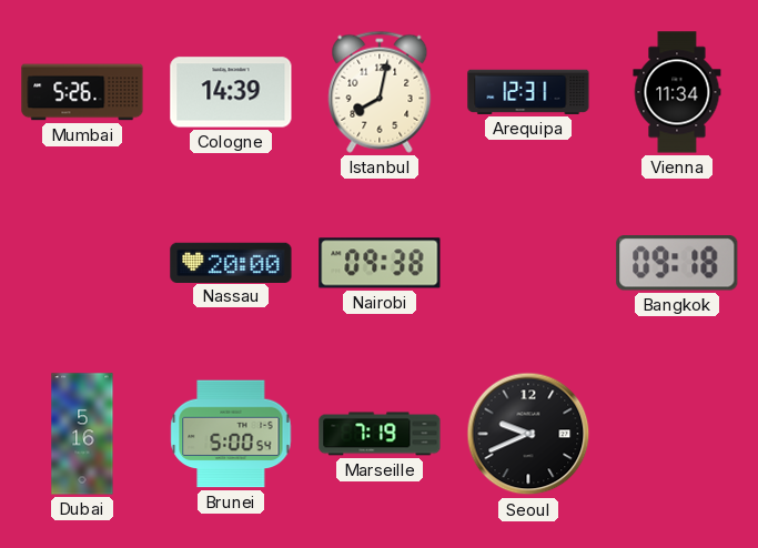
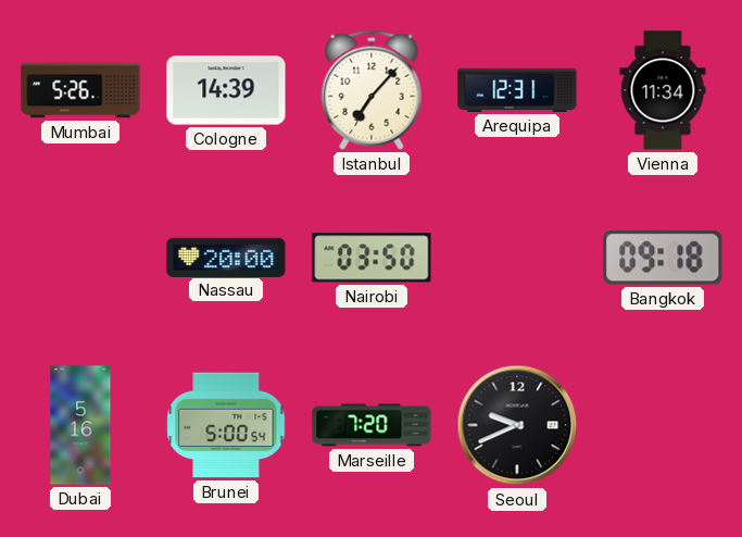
Istanbul: 8:02 -> 7:07 (372, 90)
Nairobi: 09:38 -> 03:50 (372, 258)
Marseille: 7:19 -> 7:20 (372, 425)
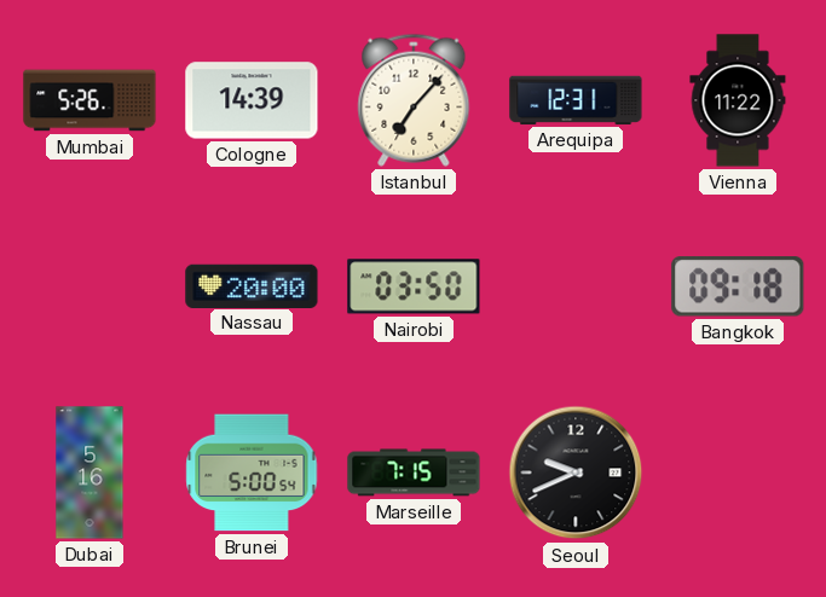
Vienna: 11:34 -> 11:22 (738, 100)
Marseille: 7:20 -> 7:15 (414, 473)
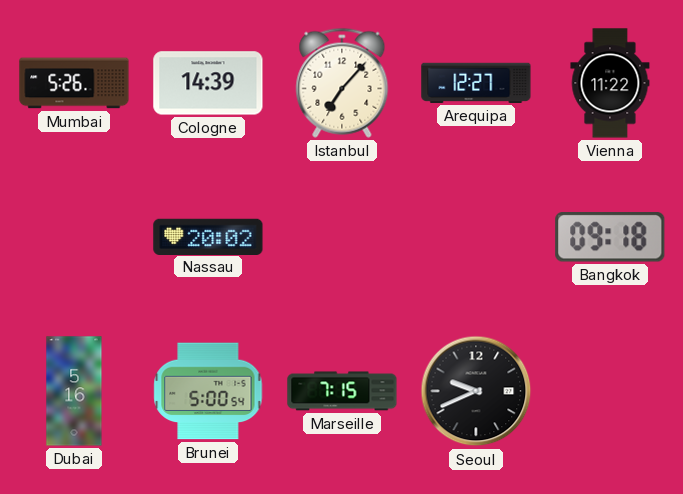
Arequipa: 12:31 -> 12:27 (476, 83)
Nassau: 20:00 -> 20:02 (208, 236)
Nairobi: 03:50 -> none (414, 286)
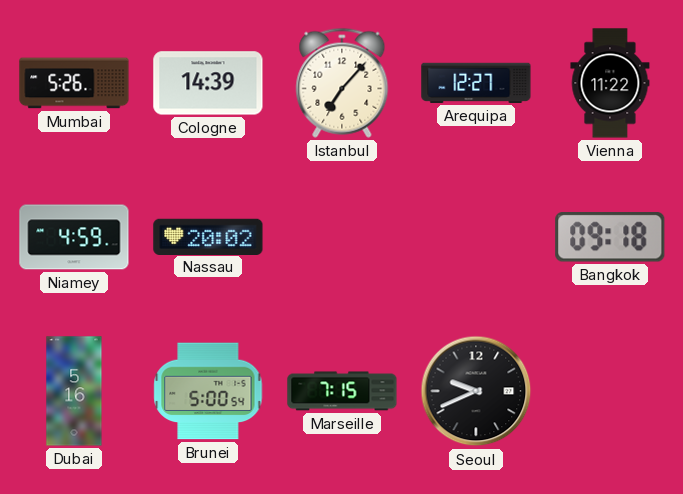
Niamey: none -> 4:59 (74, 237)
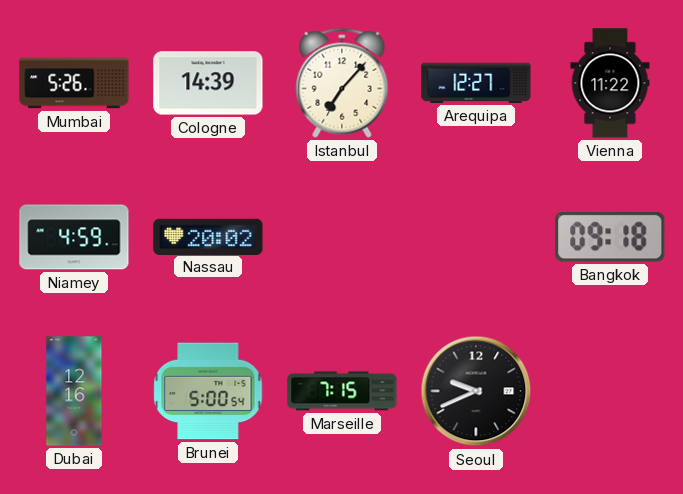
Dubai: 5:16 -> 12:16 (74, 391)
